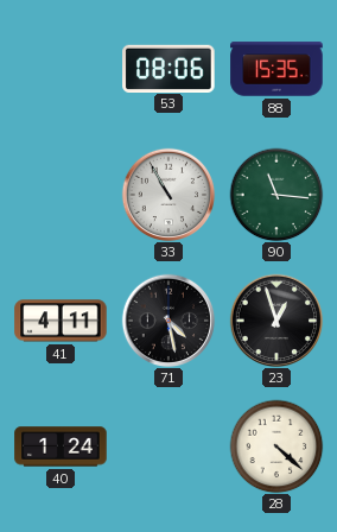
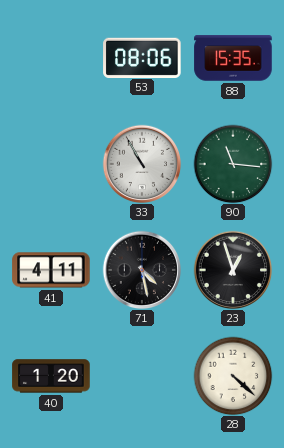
40: 1:24 -> 1:20 (51, 376)
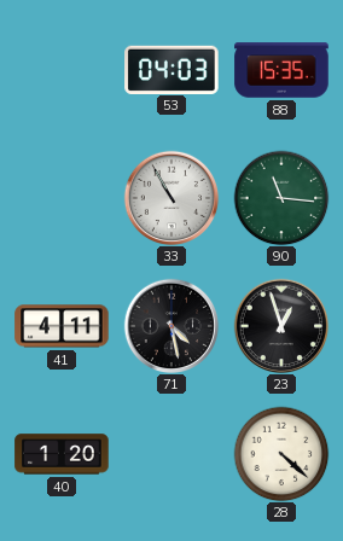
53: 08:06 -> 04:03 (171, 69)
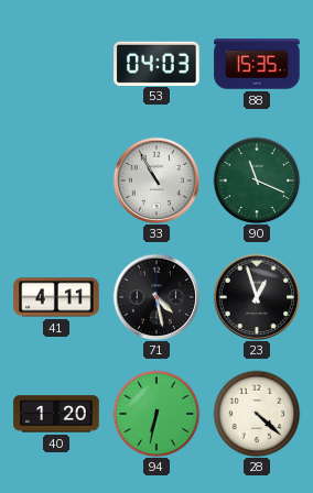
90: 11:16 -> 11:19 (257, 180)
94: none -> 6:32 (156, 414)
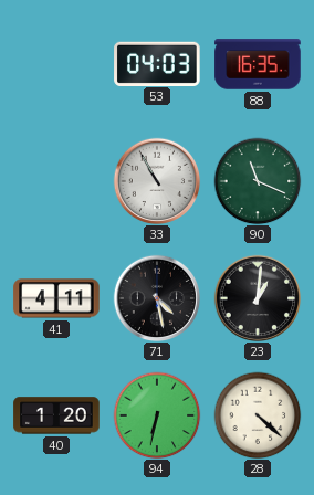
88: 15:35 -> 16:35 (258, 64)
23: 12:57 -> 1:01 (258, 298)
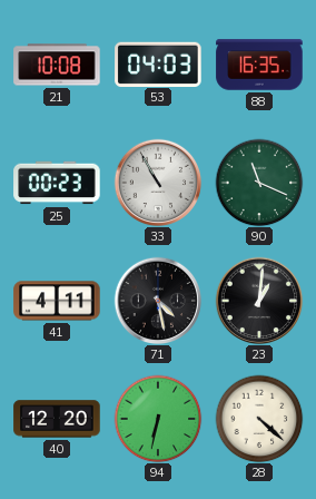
21: none -> 10:08 (57, 65)
25: none -> 00:23 (57, 183)
40: 1:20 -> 12:20 (57, 419)
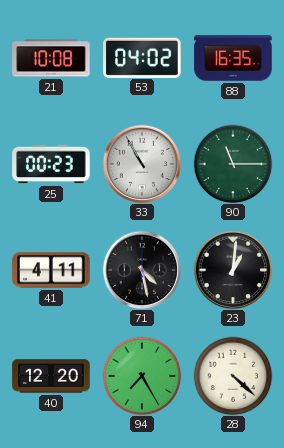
53: 04:03 -> 04:02 (142, 57)
90: 11:19 -> 11:15 (233, 164)
94: 6:32 -> 7:25 (142, 376)
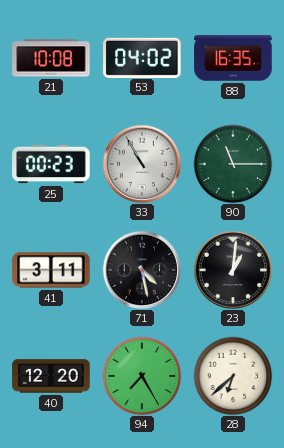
41: 4:11 -> 3:11 (51, 270)
28: 4:22 -> 6:38 (233, 376)
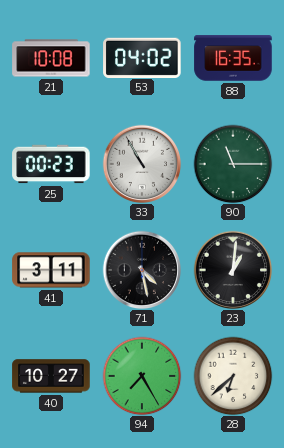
40: 12:20 -> 10:27 (51, 376)
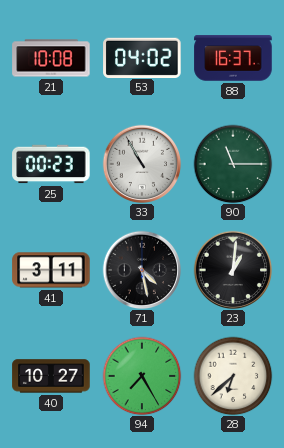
88: 16:35 -> 16:37 (233, 58)
